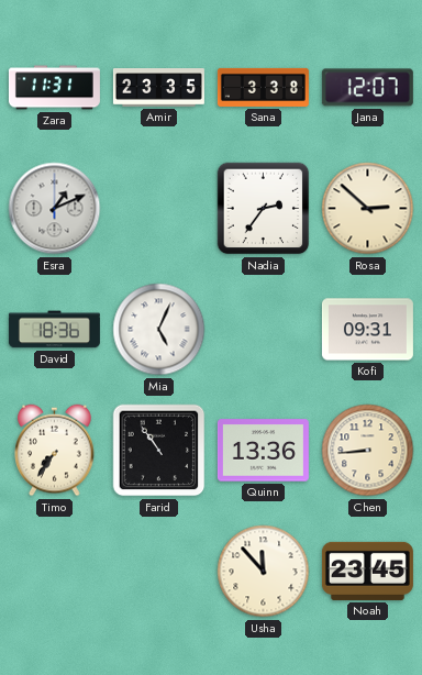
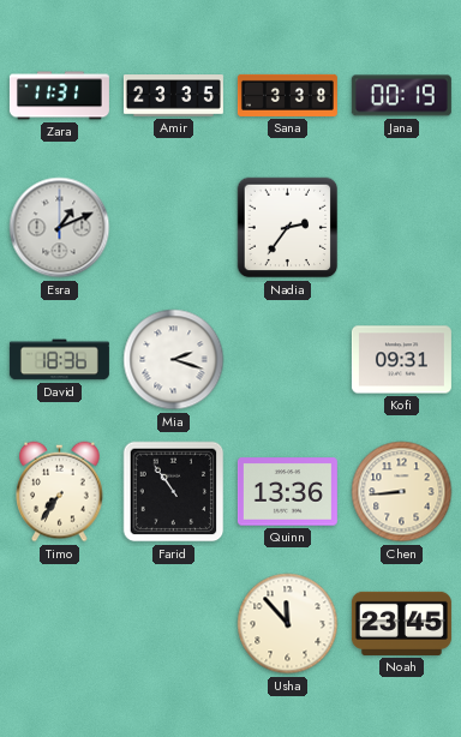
Jana: 12:07 -> 00:19 (401, 96)
Rosa: 2:52 -> none (368, 209)
Mia: 5:04 -> 2:18 (174, 360)
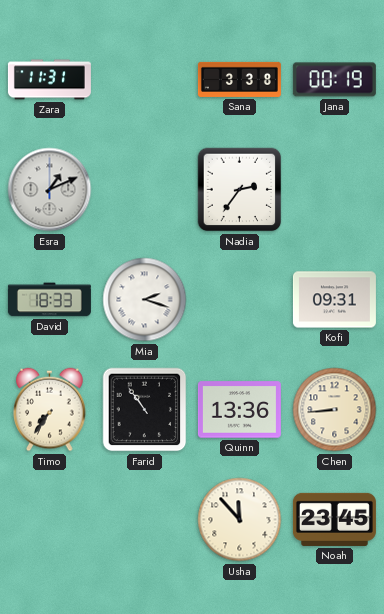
Amir: 23:35 -> none (173, 96)
David: 18:36 -> 18:33 (49, 300)
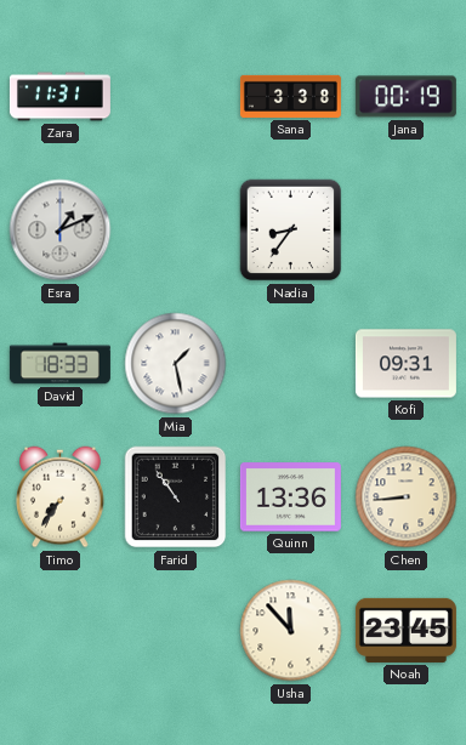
Nadia: 2:36 -> 8:36 (291, 231)
Mia: 2:18 -> 1:28 (176, 364)
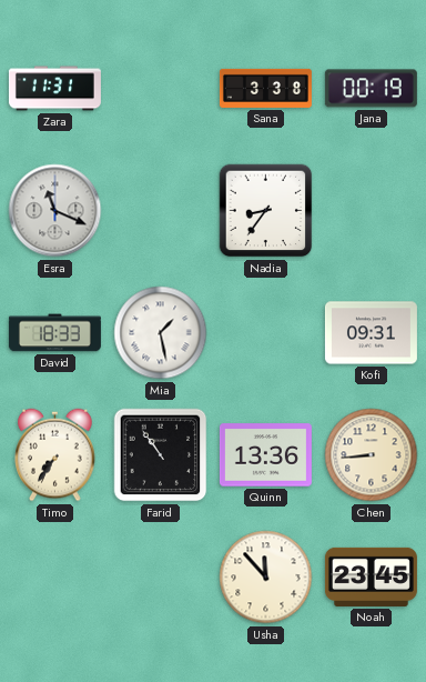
Esra: 1:11 -> 11:19 (55, 211)
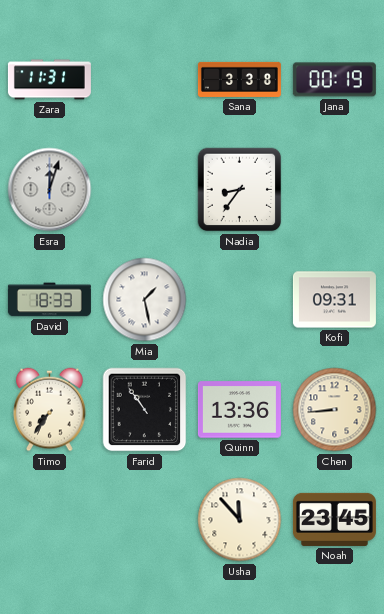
Esra: 11:19 -> 12:03 (50, 190)
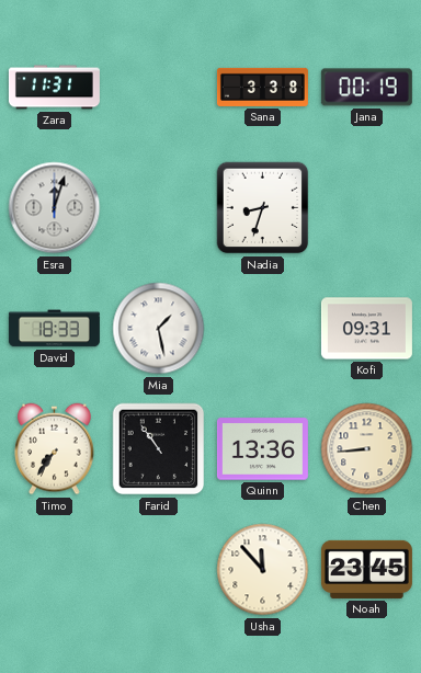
Nadia: 8:36 -> 8:33 (263, 208)
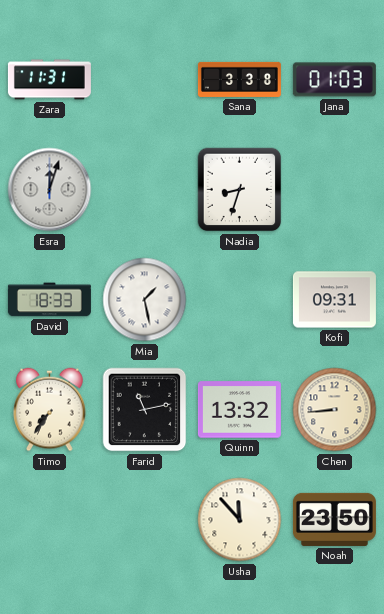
Jana: 00:19 -> 01:03 (334, 80)
Farid: 10:54 -> 11:13 (145, 410)
Quinn: 13:36 -> 13:32 (239, 410)
Noah: 23:45 -> 23:50 (334, 519)
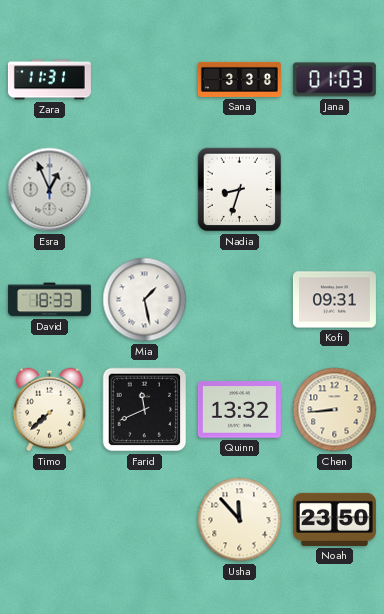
Esra: 12:03 -> 12:56 (50, 190)
Timo: 7:36 -> 7:38 (50, 410)
Farid: 11:13 -> 11:41 (145, 410)
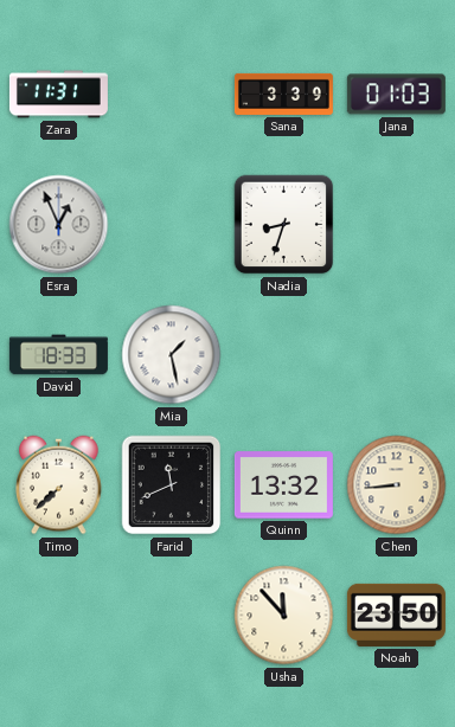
Sana: 3:38 -> 3:39 (283, 94)
Kofi: 09:31 -> none (334, 300)
